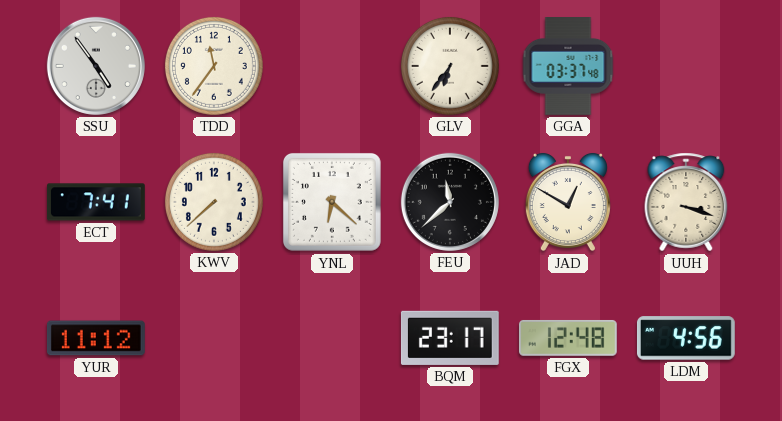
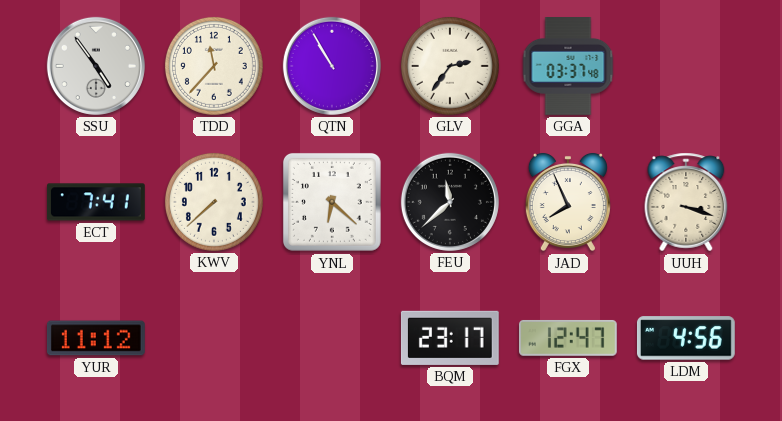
TDD: 11:36 -> 11:37 (214, 66)
QTN: none -> 10:55 (332, 66)
GLV: 6:36 -> 2:36 (450, 66)
JAD: 12:50 -> 7:56 (568, 202)
FGX: 12:48 -> 12:47 (568, 338)
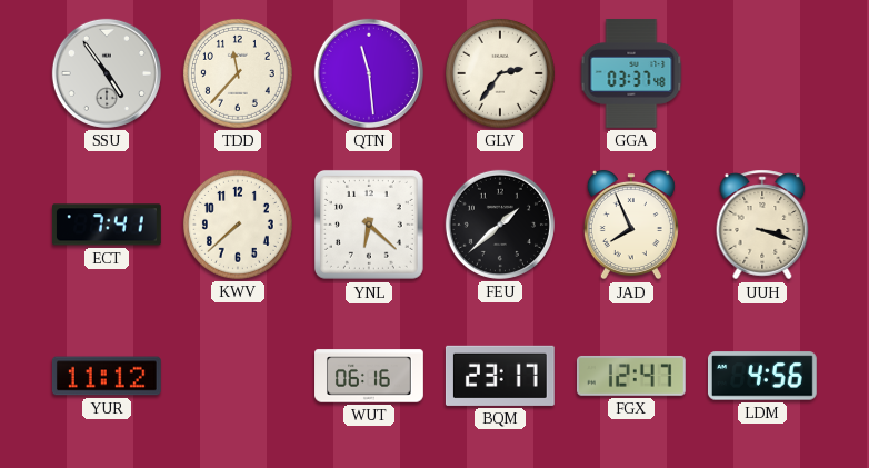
QTN: 10:55 -> 11:29 (369, 73)
FEU: 11:38 -> 1:38 (500, 225)
WUT: none -> 06:16 (369, 376)
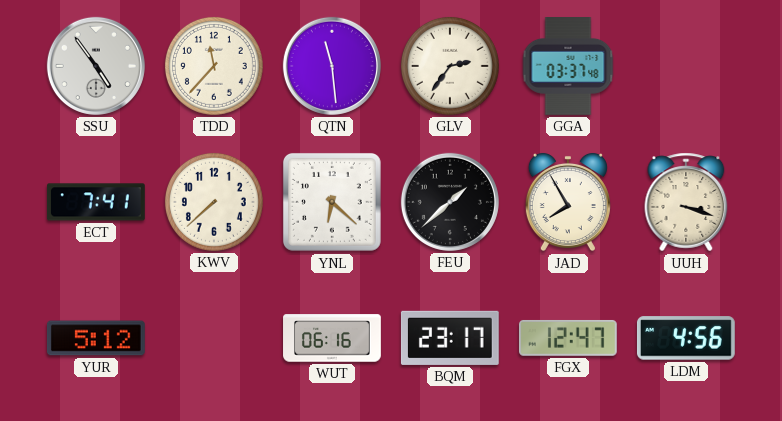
JAD: 7:56 -> 7:55 (568, 202)
YUR: 11:12 -> 5:12 (96, 338)
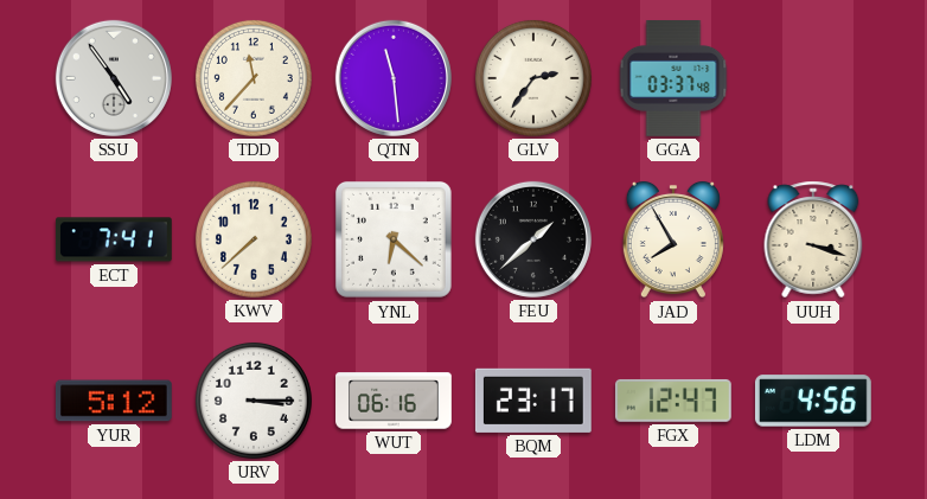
URV: none -> 3:15 (254, 401)
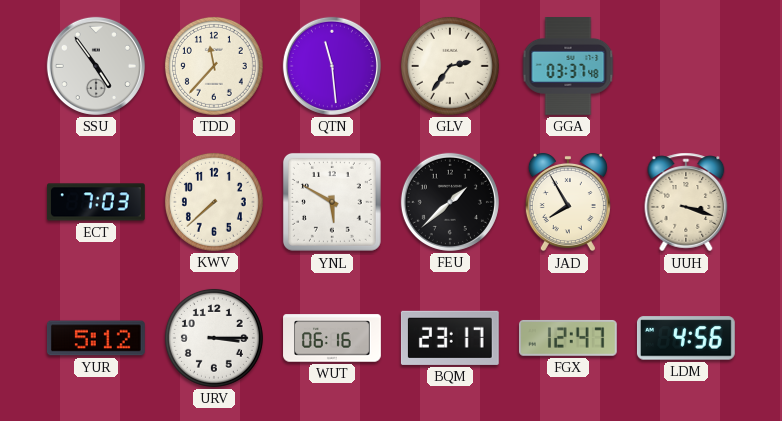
ECT: 7:41 -> 7:03 (96, 202)
YNL: 6:22 -> 5:50 (332, 202)
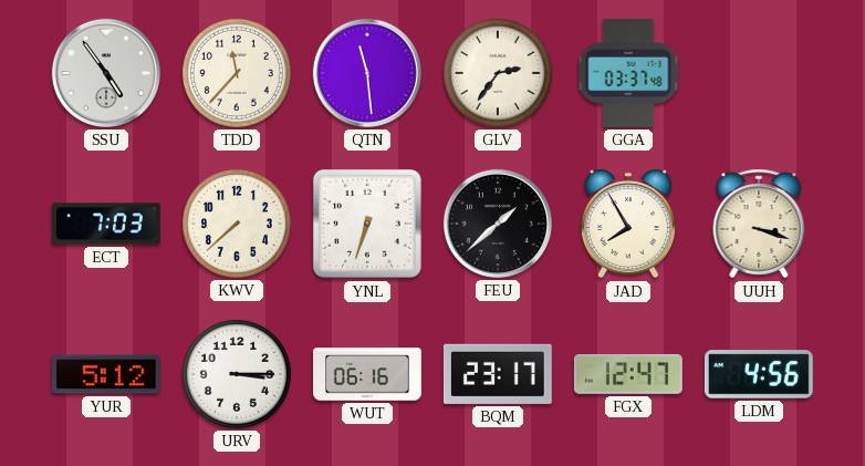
YNL: 5:50 -> 6:33 (367, 224)
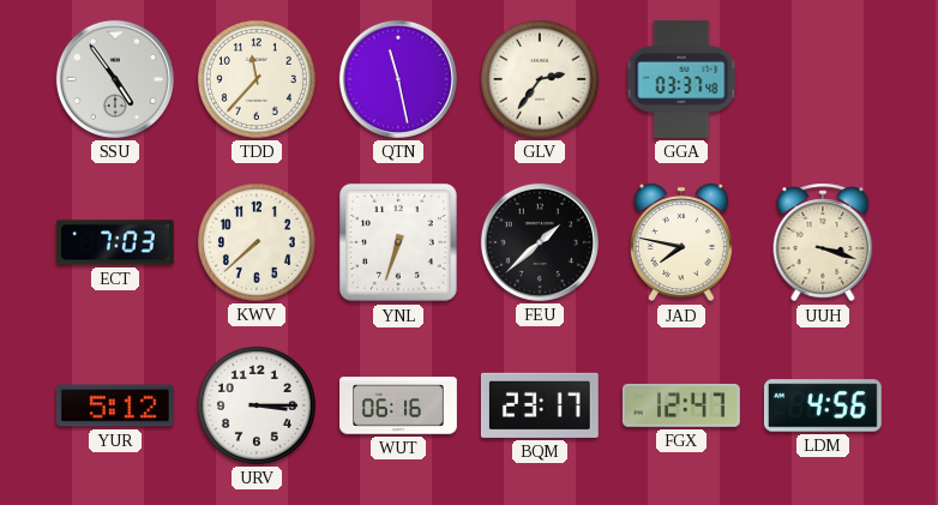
QTN: 11:29 -> 11:28 (398, 79)
JAD: 7:55 -> 7:47 (681, 242)
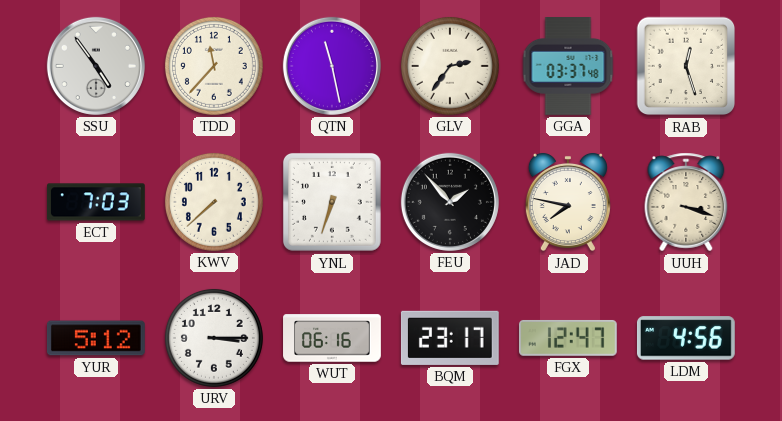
RAB: none -> 12:27 (686, 66)
FEU: 1:38 -> 1:53 (450, 202)
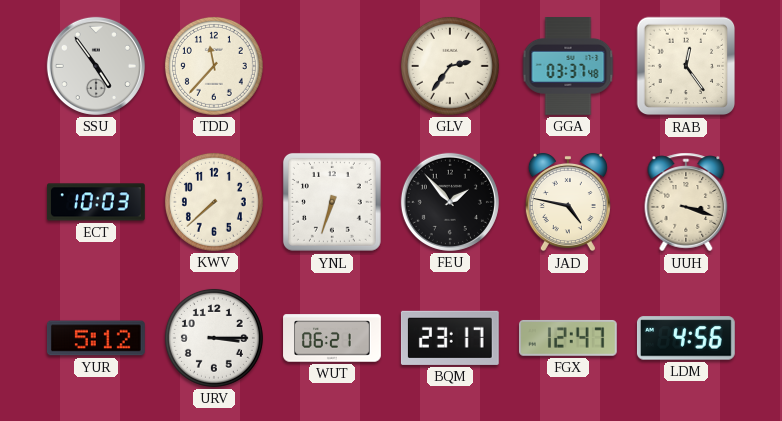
QTN: 11:28 -> none (332, 66)
RAB: 12:27 -> 12:24 (686, 66)
ECT: 7:03 -> 10:03 (96, 202)
JAD: 7:47 -> 4:47 (568, 202)
WUT: 06:16 -> 06:21 (332, 338)
